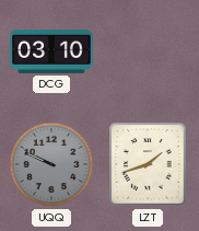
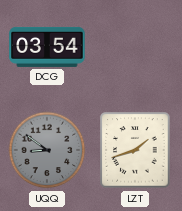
DCG: 03:10 -> 03:54 (47, 47)
UQQ: 9:49 -> 8:51 (47, 150)
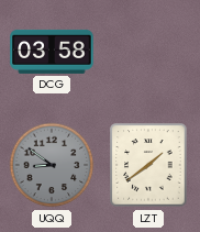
DCG: 03:54 -> 03:58 (52, 52)
LZT: 1:42 -> 1:39 (148, 165)
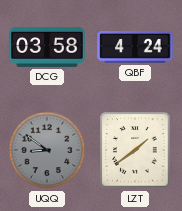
QBF: none -> 4:24 (135, 48)
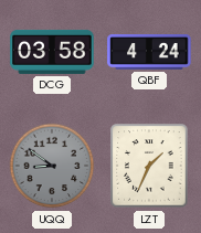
LZT: 1:39 -> 1:34 (149, 166)
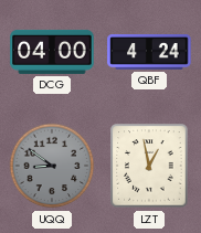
DCG: 03:58 -> 04:00 (52, 52)
LZT: 1:34 -> 12:58 (149, 166)
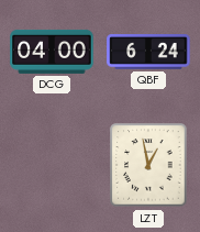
QBF: 4:24 -> 6:24 (148, 53)
UQQ: 8:51 -> none (52, 166)
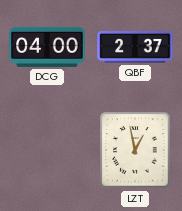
QBF: 6:24 -> 2:37 (135, 48)
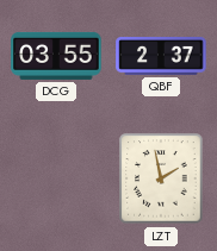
DCG: 04:00 -> 03:55 (56, 56)
LZT: 12:58 -> 1:58 (161, 178)
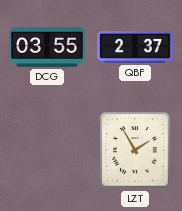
LZT: 1:58 -> 1:55 (135, 150)
